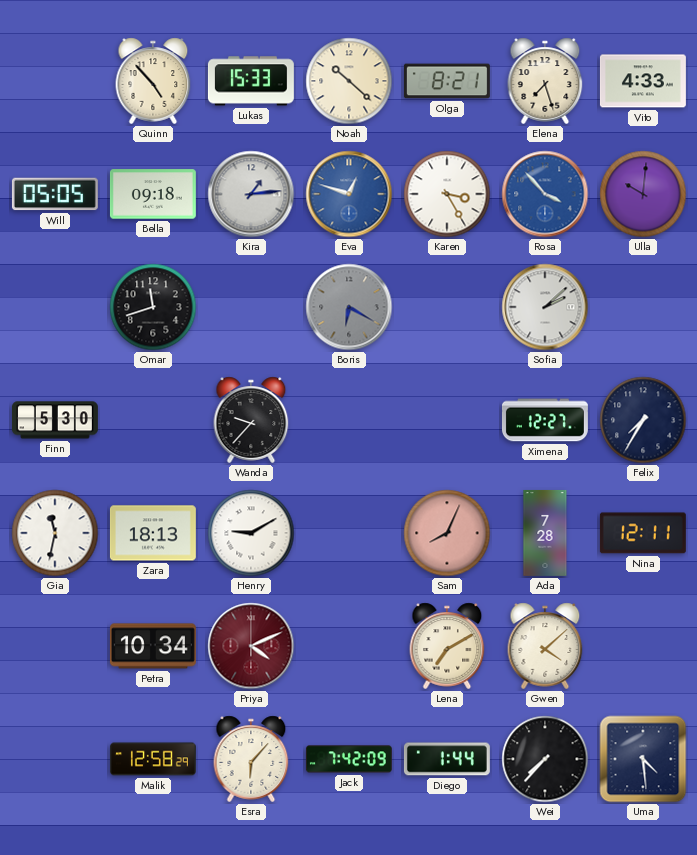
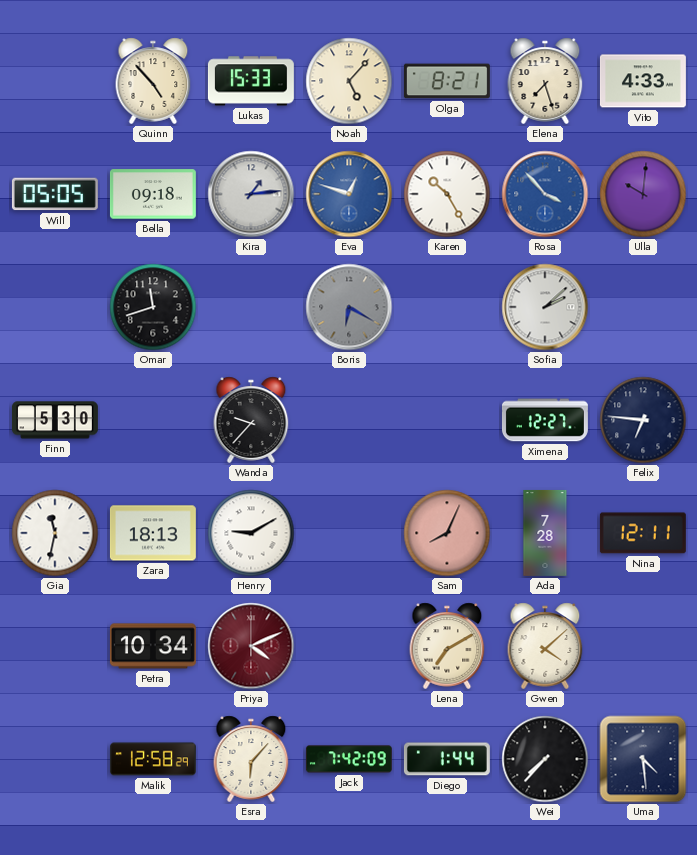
Noah: 10:22 -> 5:07 (349, 81)
Karen: 3:25 -> 10:25 (447, 194)
Felix: 7:35 -> 6:46 (643, 420)
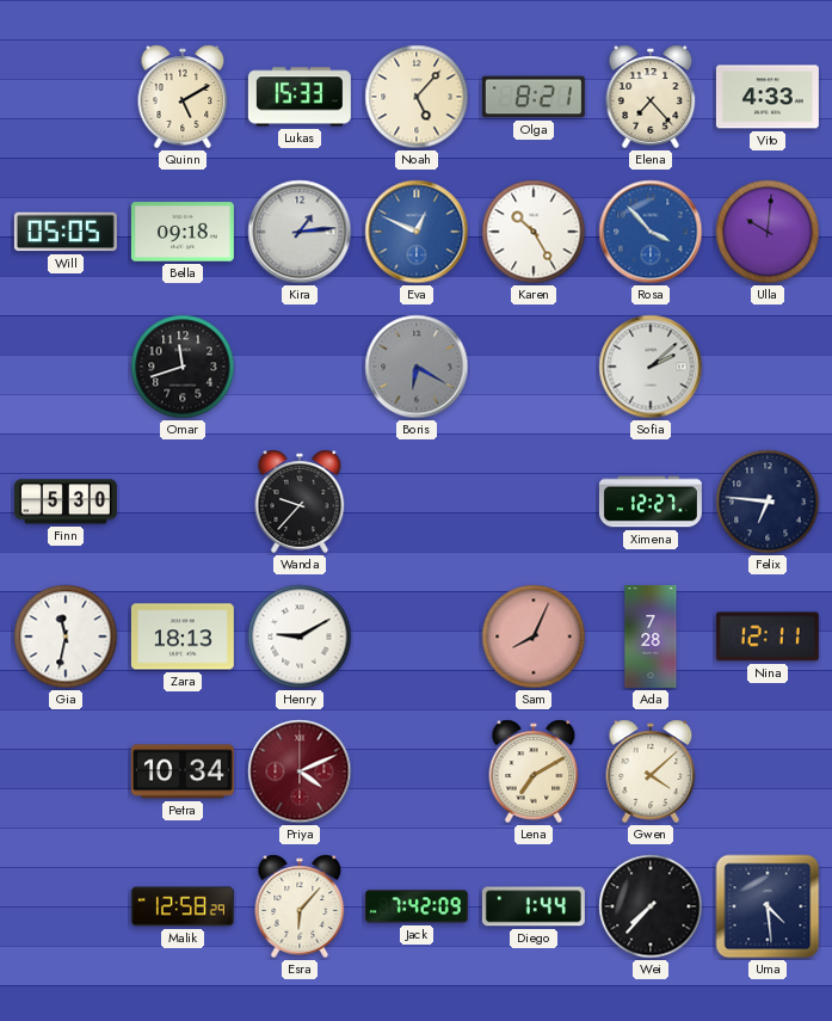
Quinn: 4:53 -> 5:10 (183, 97)
Elena: 7:27 -> 7:23 (651, 97)
Eva: 12:48 -> 12:49 (417, 232)
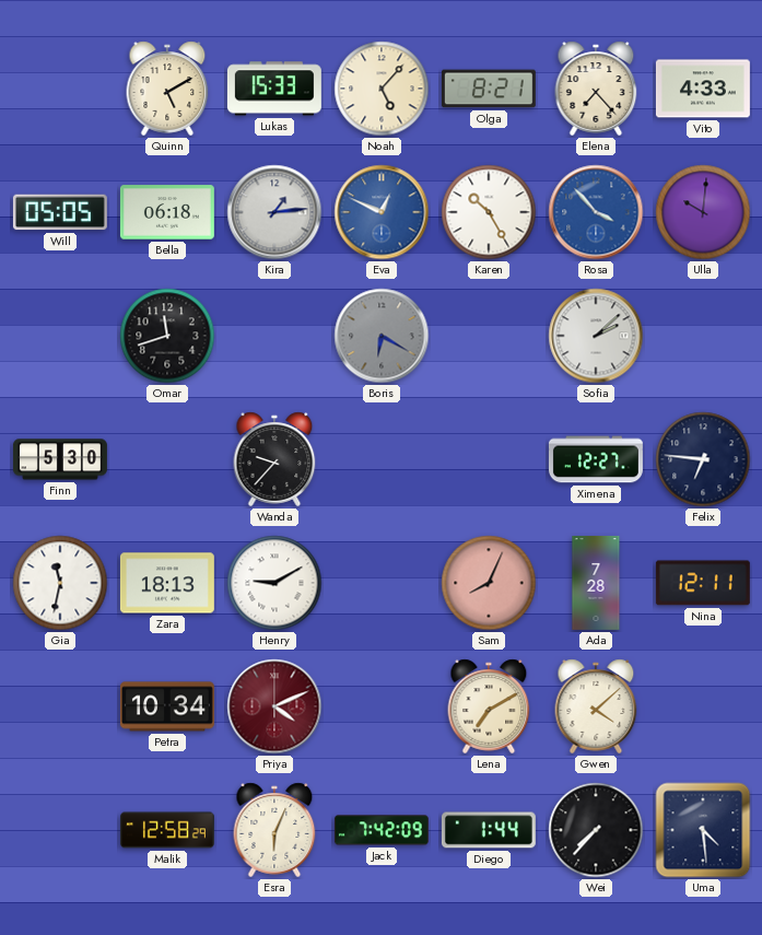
Bella: 09:18 -> 06:18 (167, 212)
Esra: 6:07 -> 6:04 (274, 830)
